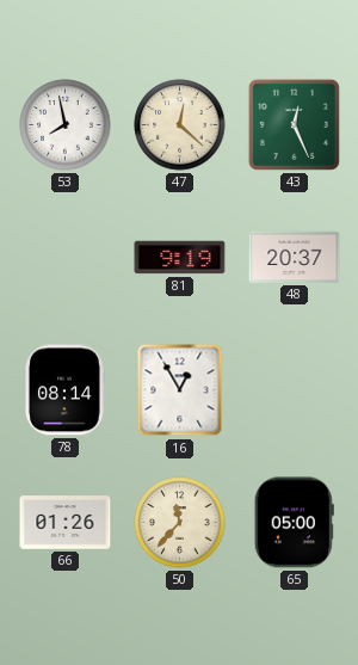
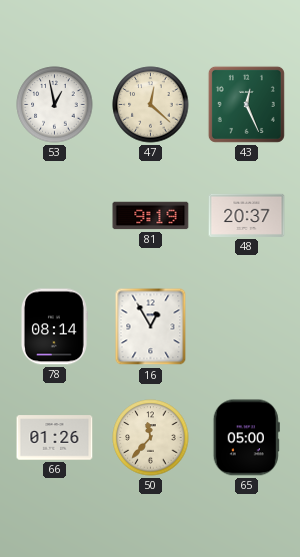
53: 7:58 -> 12:58 (55, 105)
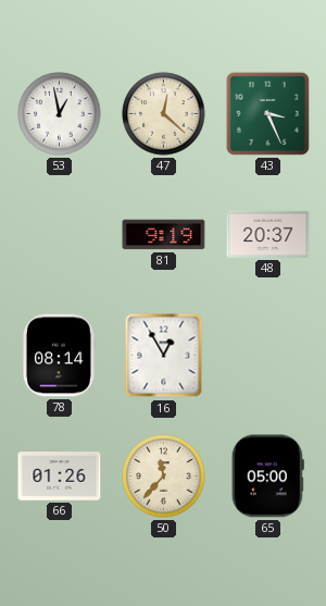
43: 12:26 -> 3:26 (267, 113)
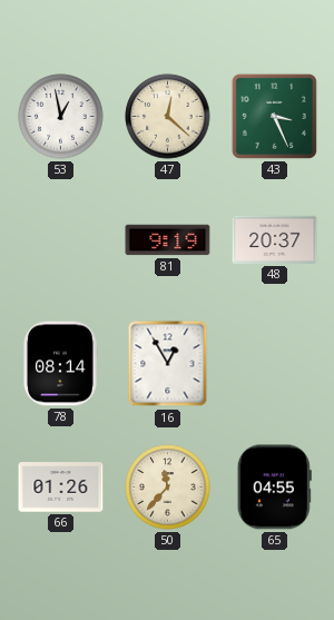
65: 05:00 -> 04:55 (274, 488)
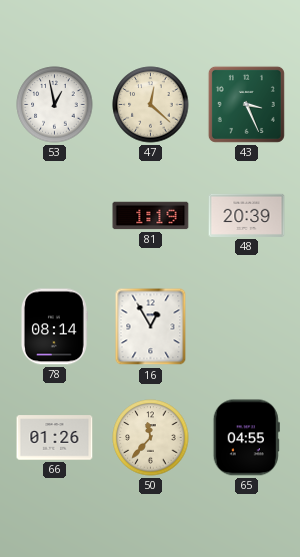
81: 9:19 -> 1:19 (151, 216)
48: 20:37 -> 20:39 (247, 215)
